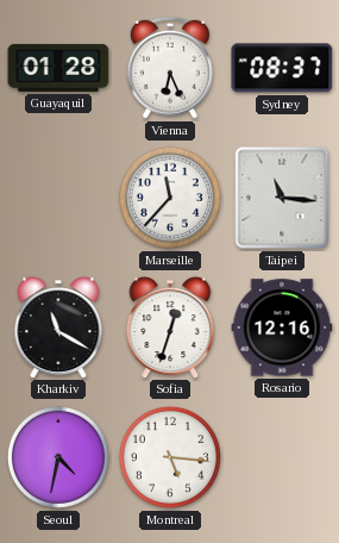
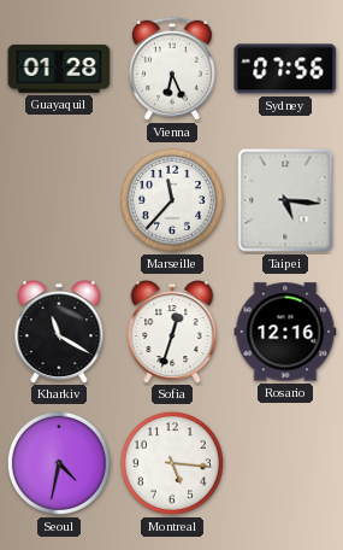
Sydney: 08:37 -> 07:56 (285, 69)
Taipei: 11:16 -> 5:16 (285, 200)
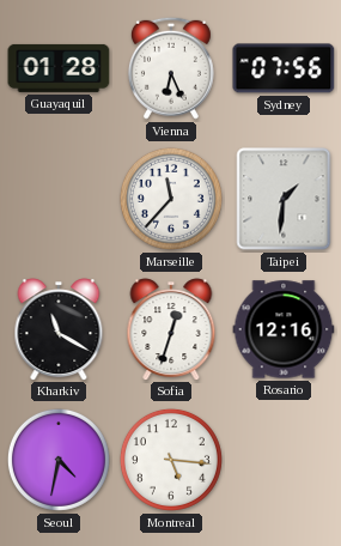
Taipei: 5:16 -> 1:31 (284, 199)
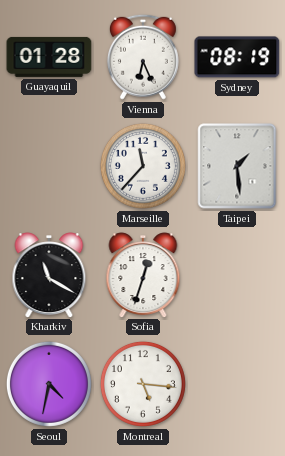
Sydney: 07:56 -> 08:19 (237, 57)
Taipei: 1:31 -> 1:29 (237, 166)
Rosario: 12:16 -> none (284, 329)
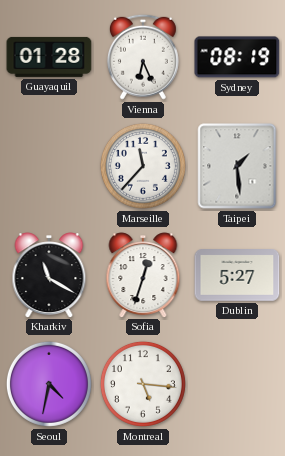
Dublin: none -> 5:27 (237, 276)
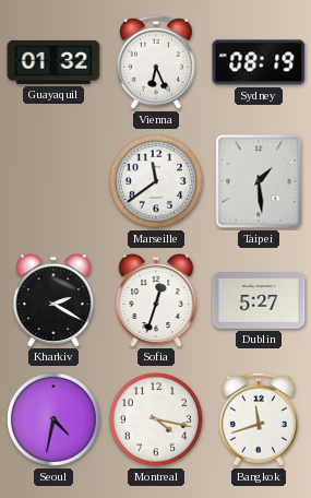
Guayaquil: 01:28 -> 01:32 (53, 62)
Marseille: 11:37 -> 11:39 (156, 181)
Kharkiv: 11:20 -> 2:20 (53, 300)
Montreal: 5:16 -> 4:17 (156, 419)
Bangkok: none -> 11:42 (259, 419)
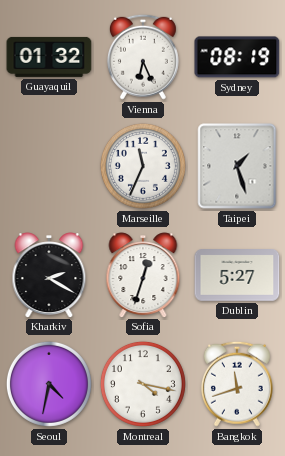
Marseille: 11:39 -> 11:34 (143, 166)
Taipei: 1:29 -> 1:27 (237, 166)
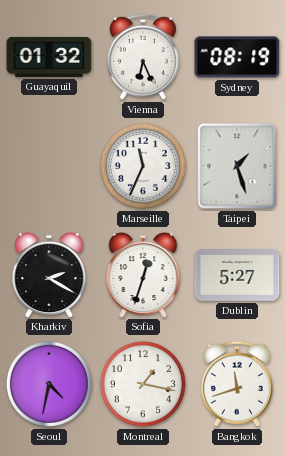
Montreal: 4:17 -> 1:17 (143, 384)
